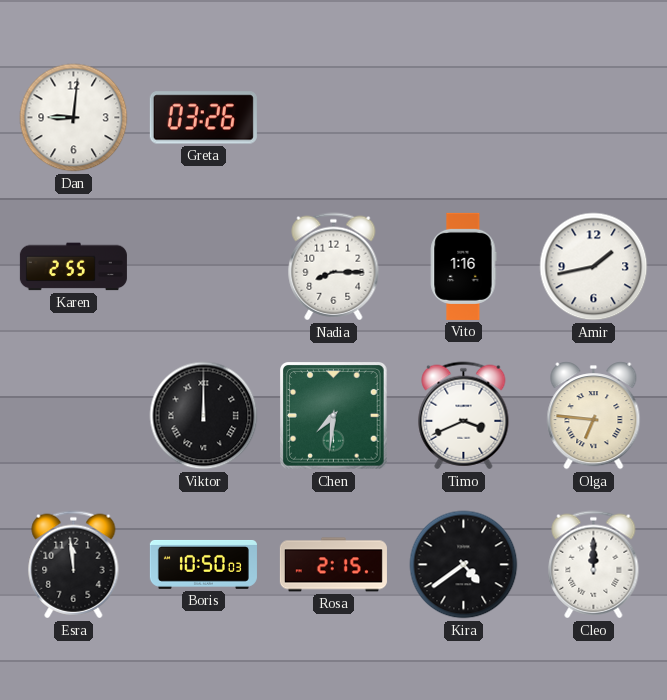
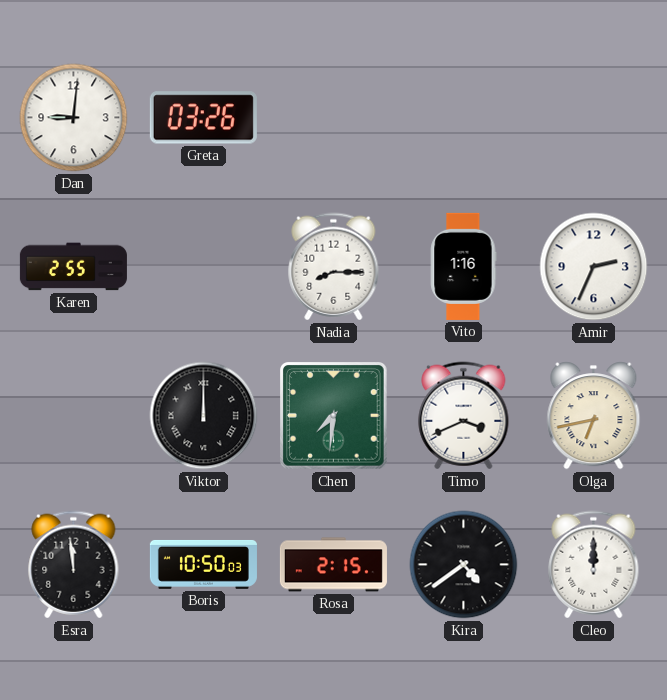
Amir: 1:43 -> 2:34 (594, 267)
Olga: 6:46 -> 6:43 (594, 416)
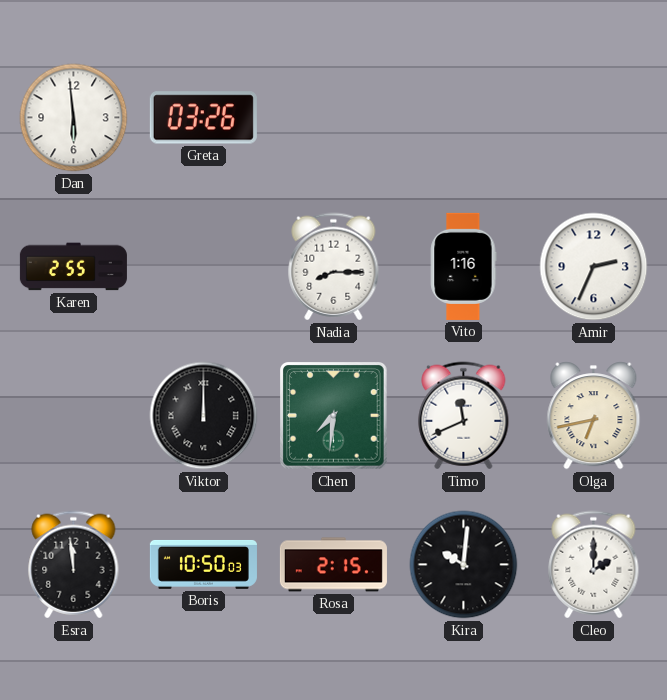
Dan: 9:01 -> 5:59 (74, 118)
Timo: 3:41 -> 11:41 (464, 416)
Kira: 4:39 -> 10:01 (464, 565)
Cleo: 12:00 -> 2:00 (594, 565)
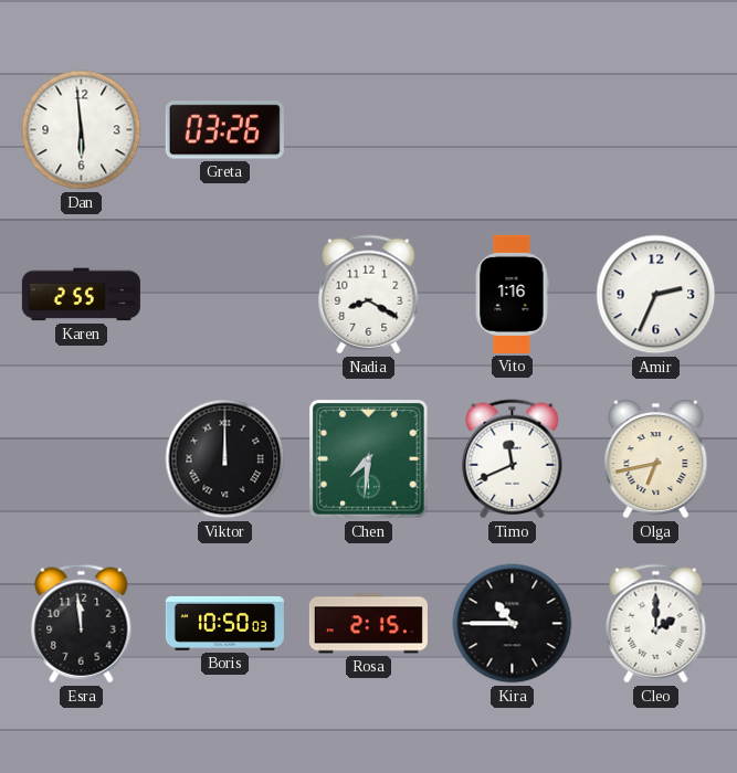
Nadia: 8:15 -> 8:20 (369, 295)
Kira: 10:01 -> 10:45 (513, 624)
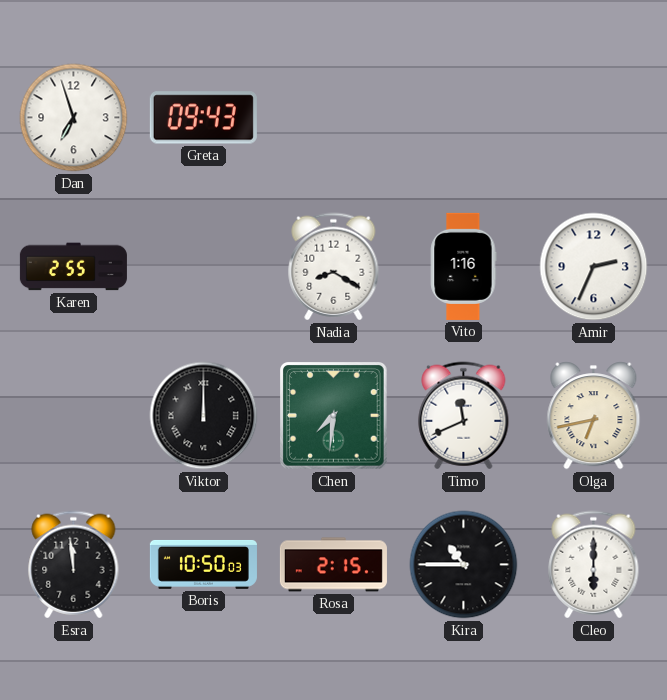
Dan: 5:59 -> 6:57 (74, 118)
Greta: 03:26 -> 09:43 (203, 118)
Cleo: 2:00 -> 6:00 (594, 565)
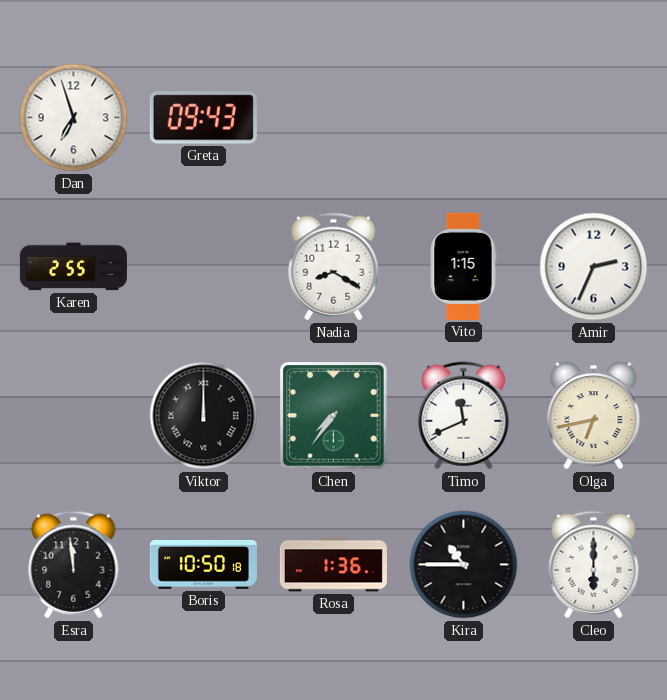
Vito: 1:16 -> 1:15 (464, 266)
Chen: 7:31 -> 7:36 (334, 416)
Boris: 10:50:03 -> 10:50:18 (203, 564)
Rosa: 2:15 -> 1:36 (333, 565)
